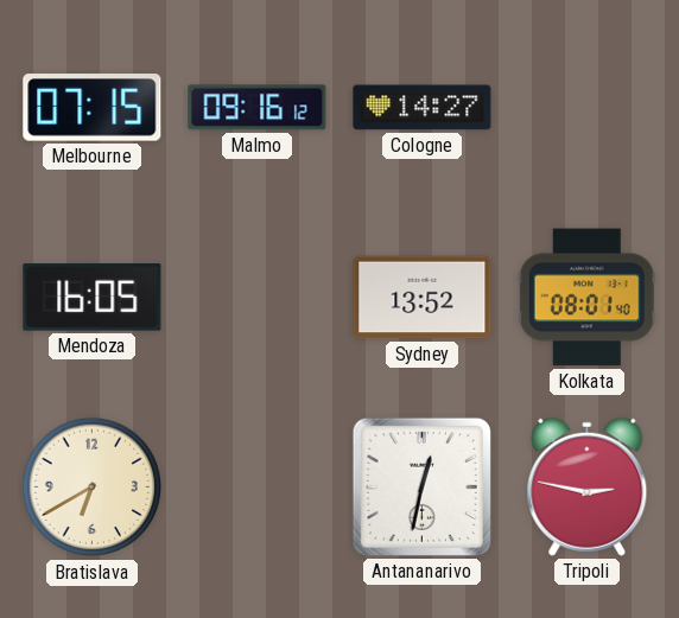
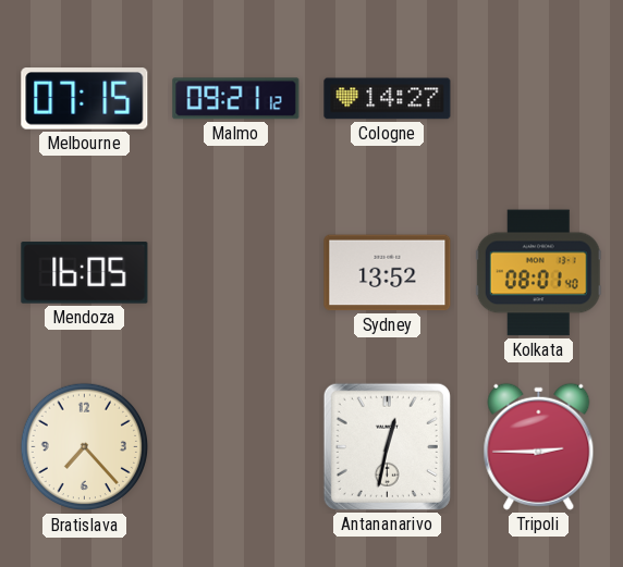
Malmo: 09:16 -> 09:21 (236, 99)
Bratislava: 6:40 -> 7:23 (85, 447)
Tripoli: 2:47 -> 2:45 (539, 446)
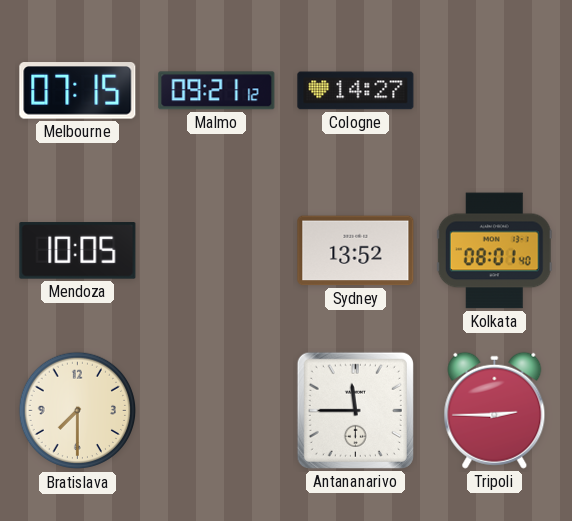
Mendoza: 16:05 -> 10:05 (78, 251)
Bratislava: 7:23 -> 7:30 (78, 411)
Antananarivo: 12:32 -> 11:45 (355, 410)
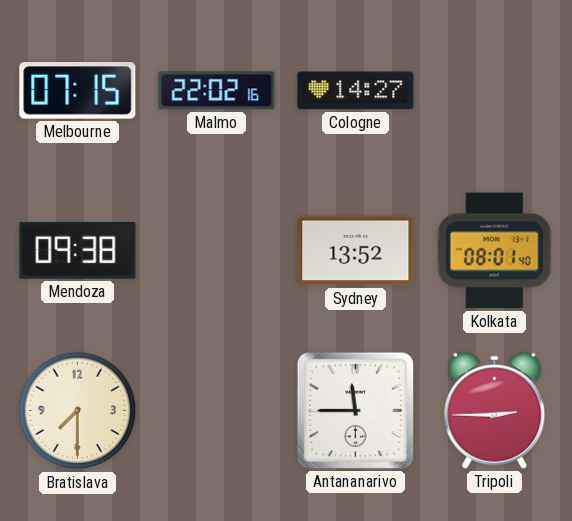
Malmo: 09:21 -> 22:02 (217, 91)
Mendoza: 10:05 -> 09:38 (78, 251)
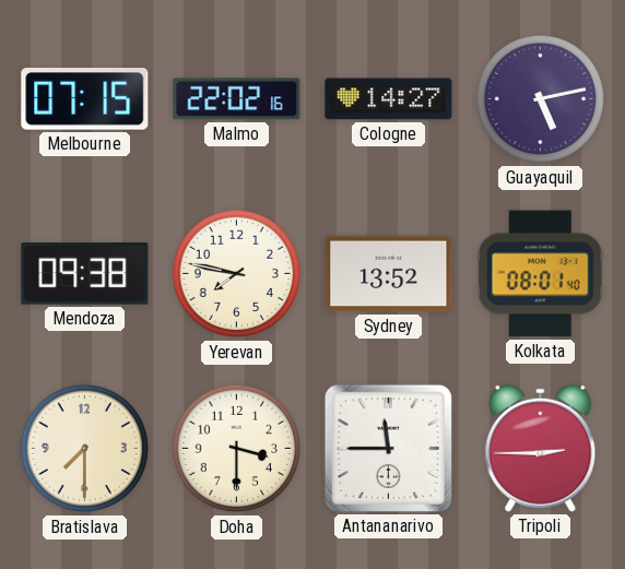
Guayaquil: none -> 5:13 (541, 99)
Yerevan: none -> 7:47 (237, 274)
Doha: none -> 3:30 (237, 449)
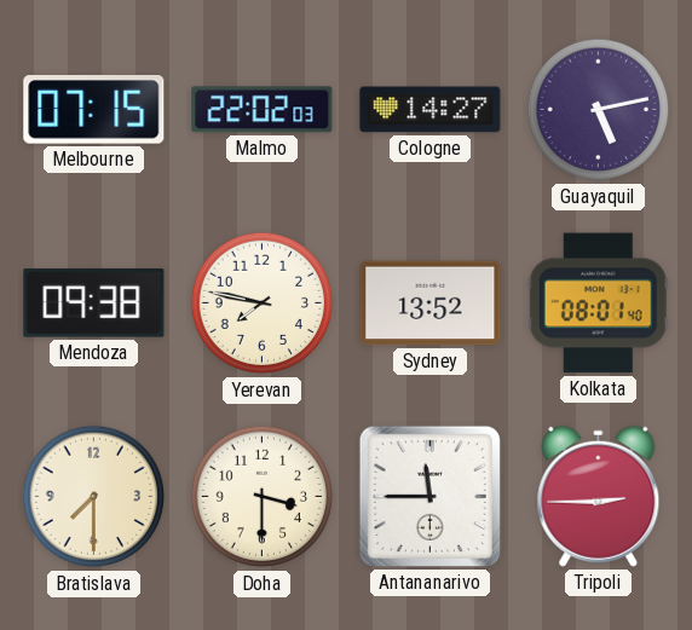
Malmo: 22:02:16 -> 22:02:03 (263, 110)
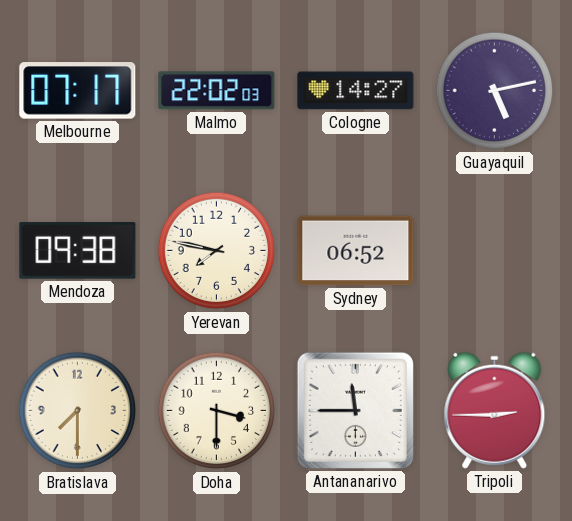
Melbourne: 07:15 -> 07:17 (78, 91)
Sydney: 13:52 -> 06:52 (356, 251)
Kolkata: 08:01 -> none (598, 304)
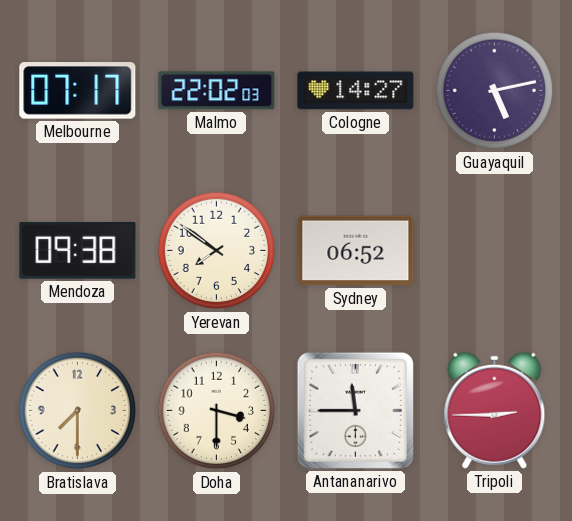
Yerevan: 7:47 -> 7:51 (217, 251)
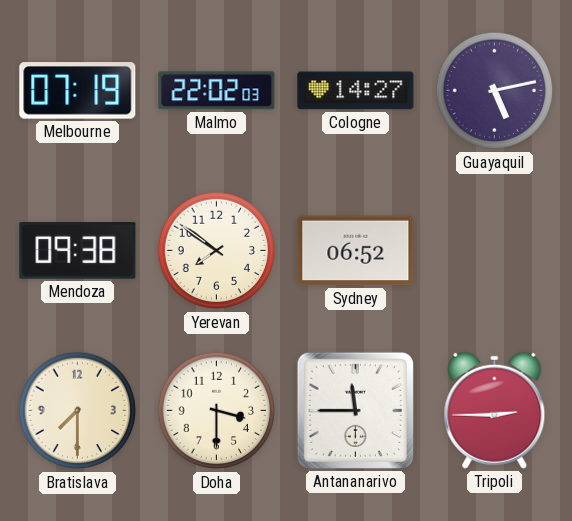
Melbourne: 07:17 -> 07:19 (78, 91)
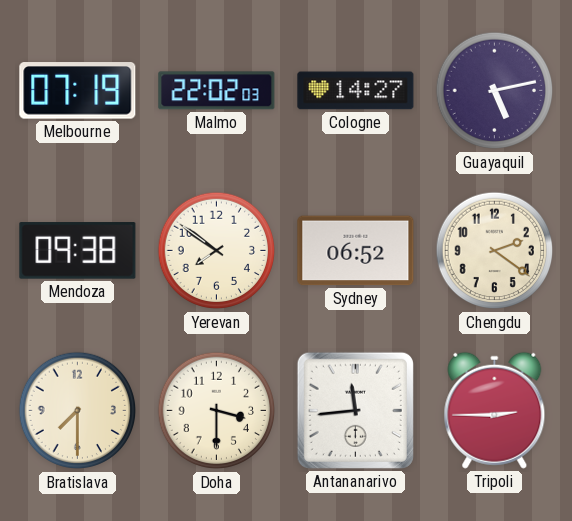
Chengdu: none -> 2:21 (495, 251)
Antananarivo: 11:45 -> 11:44 (355, 410)
